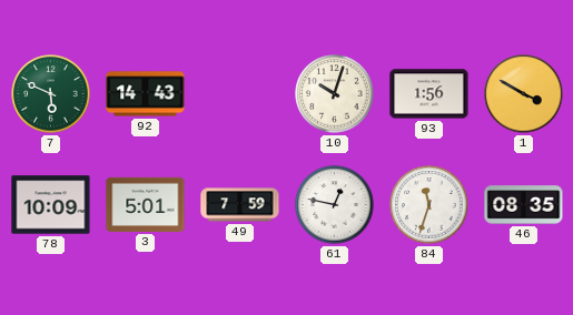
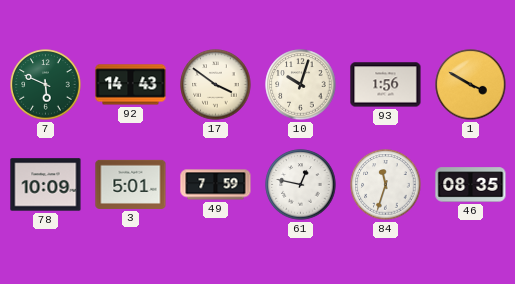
17: none -> 3:51 (216, 85)
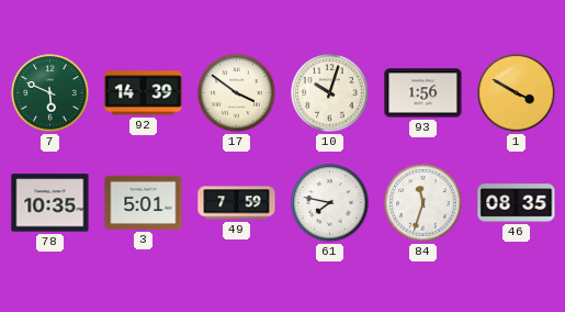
92: 14:43 -> 14:39 (144, 93)
78: 10:09 -> 10:35 (50, 203)
61: 12:47 -> 7:47 (330, 203)
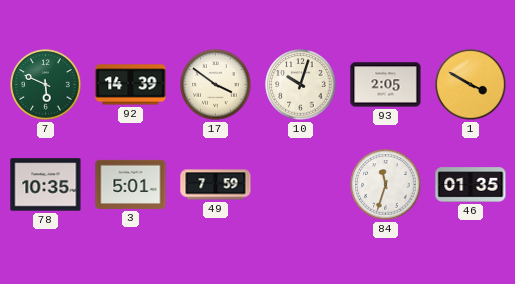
93: 1:56 -> 2:05 (386, 85)
61: 7:47 -> none (330, 203)
46: 08:35 -> 01:35 (471, 185)
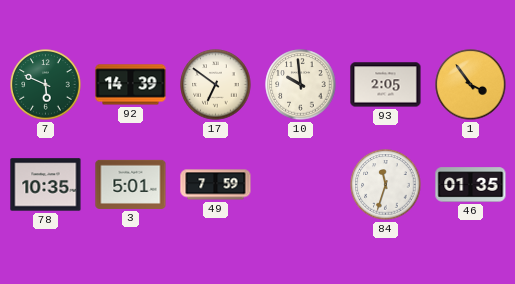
17: 3:51 -> 6:51 (216, 85)
10: 10:03 -> 9:59 (301, 85)
1: 3:50 -> 3:54 (471, 85)
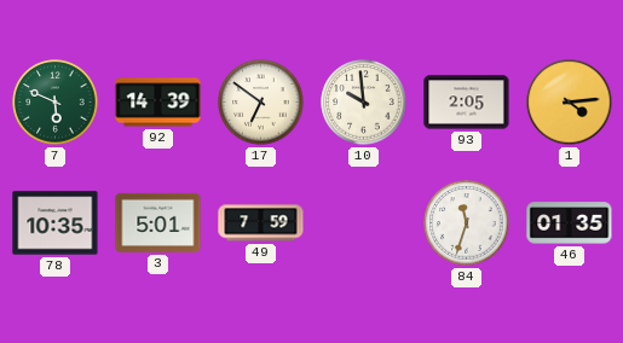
1: 3:54 -> 4:14 (570, 103)
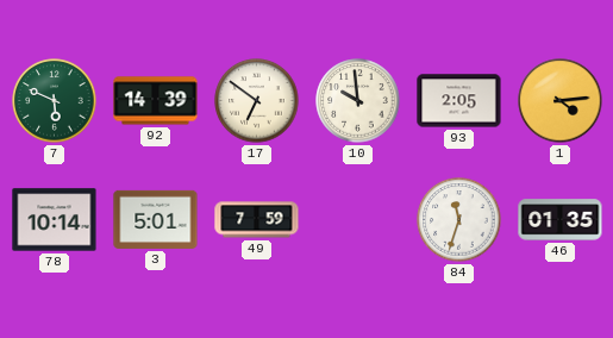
78: 10:35 -> 10:14 (55, 220)
